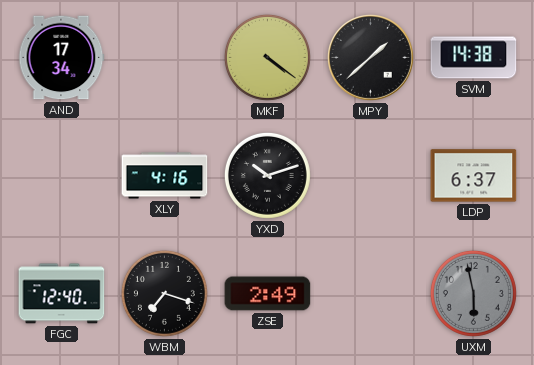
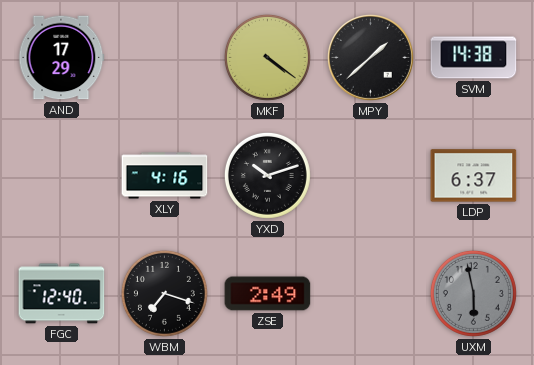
AND: 17:34 -> 17:29 (61, 58)
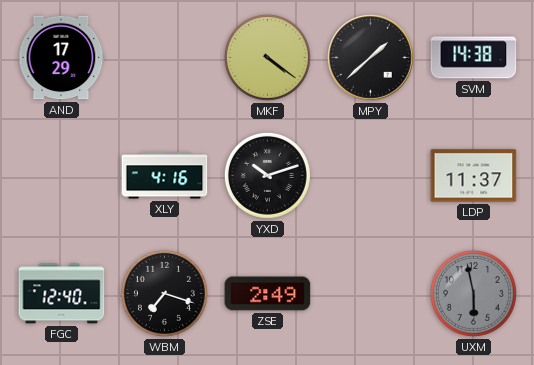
LDP: 6:37 -> 11:37 (474, 176)
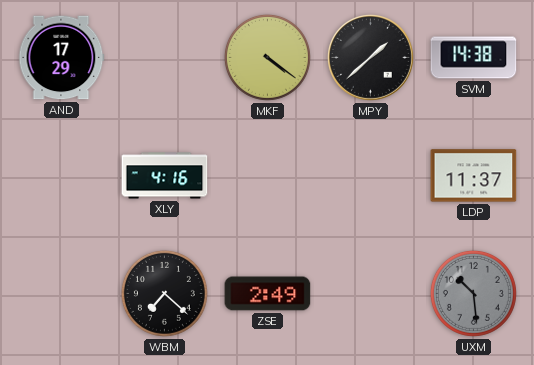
YXD: 10:12 -> none (267, 175)
FGC: 12:40 -> none (62, 294)
WBM: 7:18 -> 7:22 (164, 293)
UXM: 5:58 -> 10:29 (473, 293)
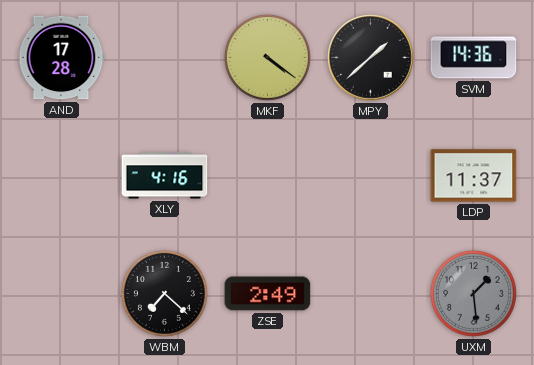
AND: 17:29 -> 17:28 (61, 58)
SVM: 14:38 -> 14:36 (474, 58)
UXM: 10:29 -> 1:29 (473, 293)
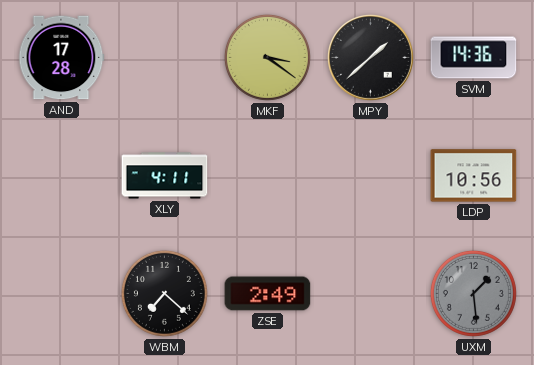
MKF: 4:21 -> 3:21 (267, 57)
XLY: 4:16 -> 4:11 (165, 176)
LDP: 11:37 -> 10:56 (474, 176)
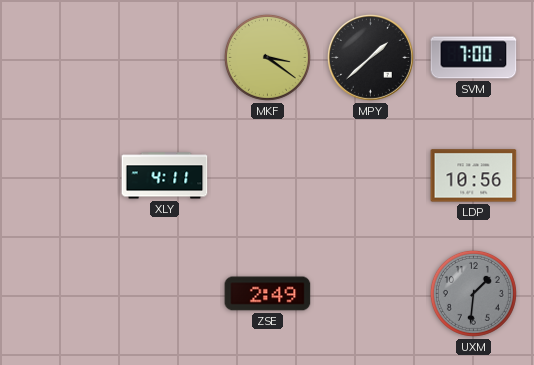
AND: 17:28 -> none (61, 58)
SVM: 14:36 -> 7:00 (474, 58)
WBM: 7:22 -> none (164, 293)
UXM: 1:29 -> 1:31 (473, 293)
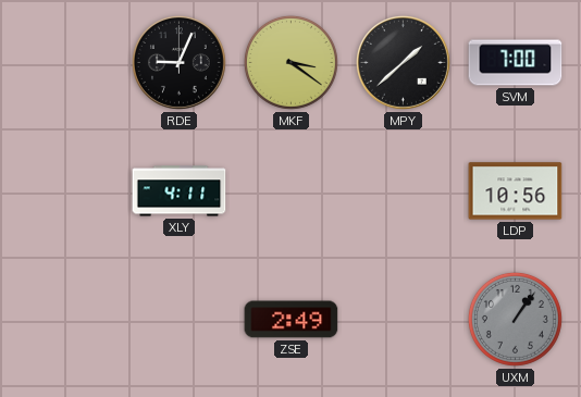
RDE: none -> 9:04 (180, 63)
UXM: 1:31 -> 1:06 (515, 319)
